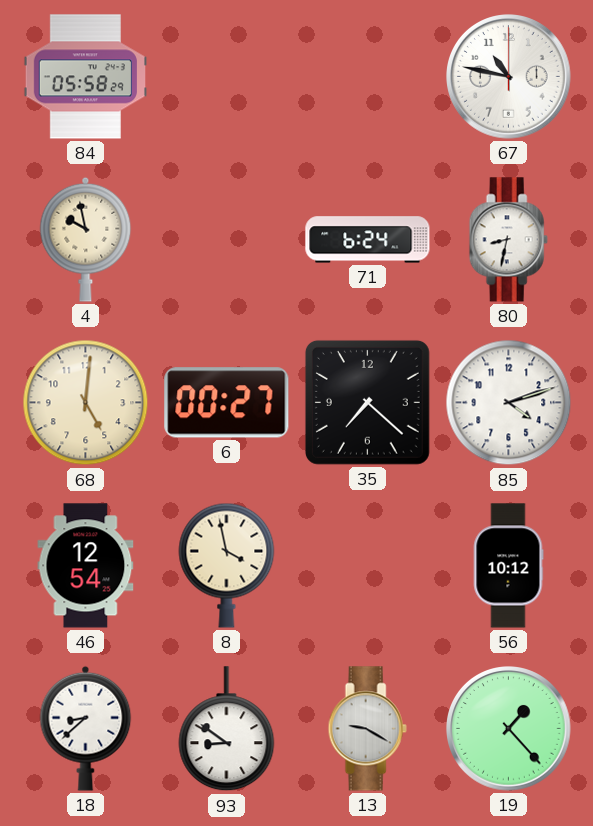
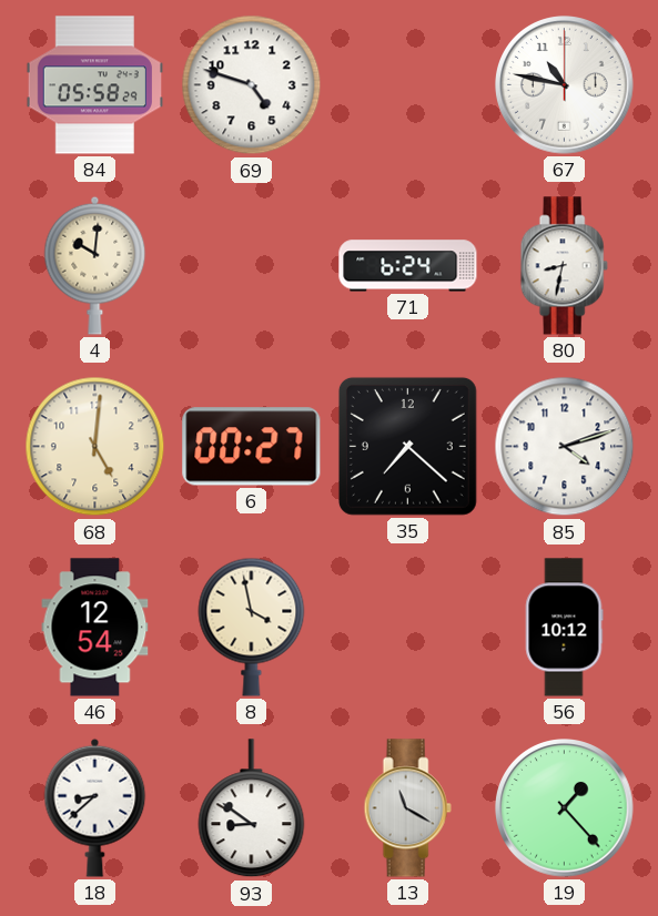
69: none -> 4:48 (252, 85)
4: 9:58 -> 10:01 (95, 265)
13: 9:20 -> 11:20 (407, 808)
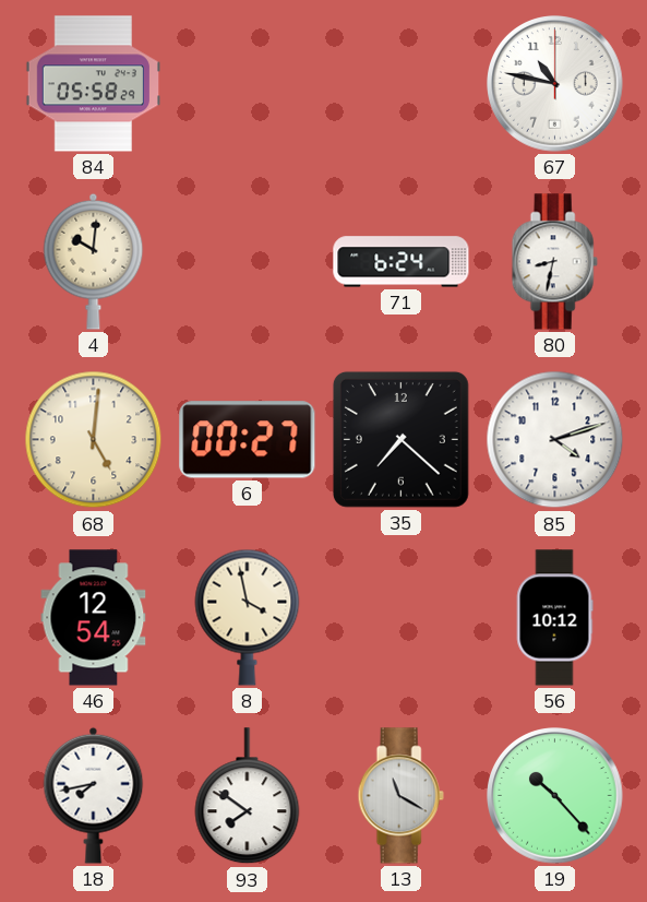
69: 4:48 -> none (252, 85)
18: 8:38 -> 7:43 (94, 795)
93: 8:51 -> 7:51 (248, 796)
19: 1:23 -> 10:23 (555, 796)
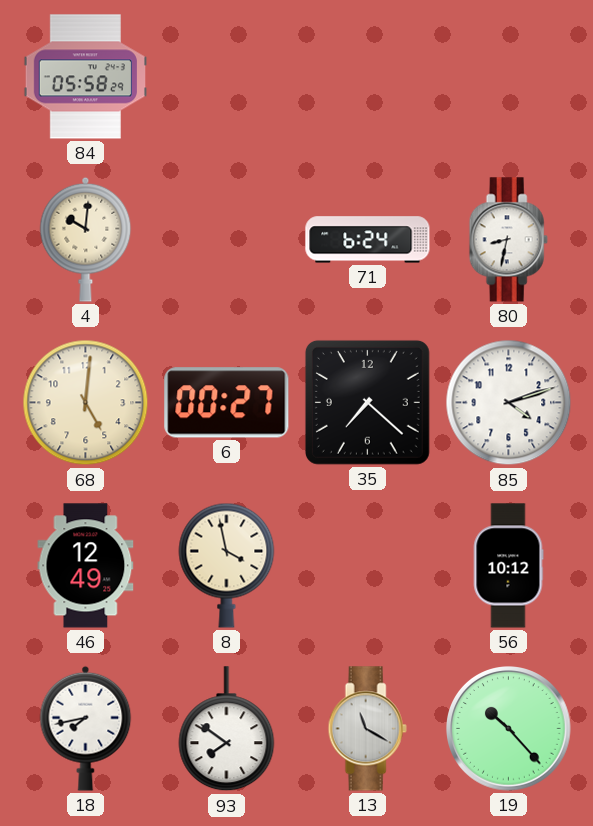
67: 10:47 -> none (555, 84)
46: 12:54 -> 12:49 (86, 566)
